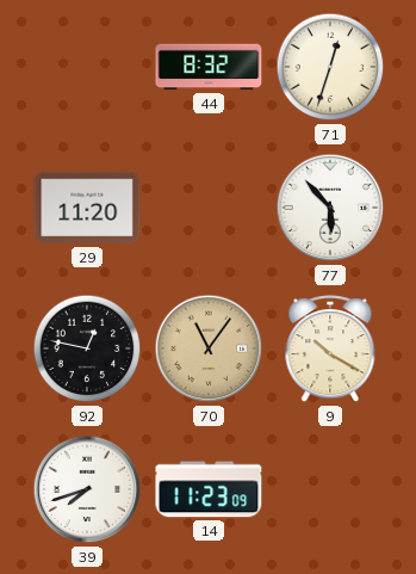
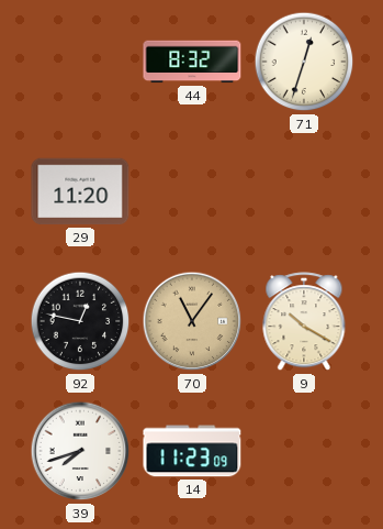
77: 5:53 -> none (330, 208)
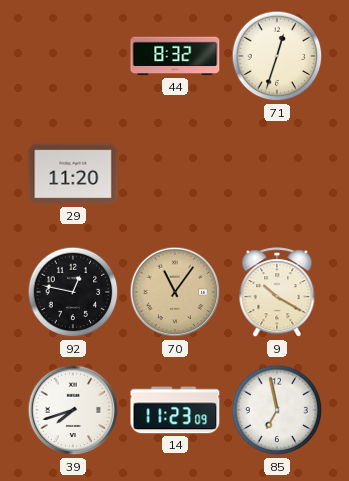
85: none -> 6:58 (277, 410)
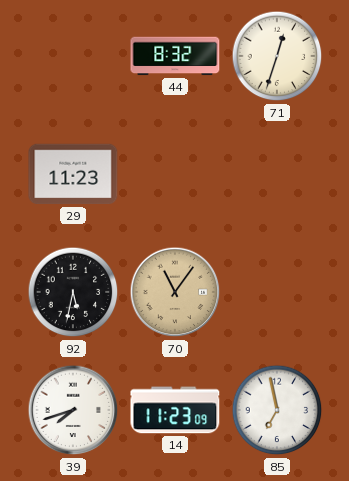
29: 11:20 -> 11:23 (73, 174)
92: 12:47 -> 5:32 (73, 292)
9: 10:20 -> none (277, 293)
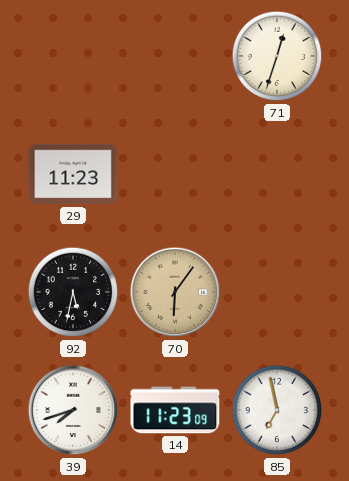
44: 8:32 -> none (175, 56)
70: 11:06 -> 6:06 (175, 292)
